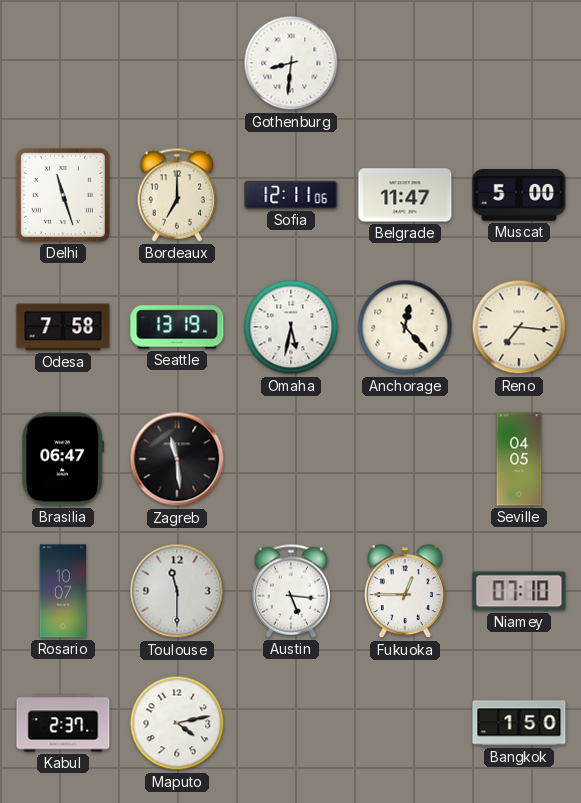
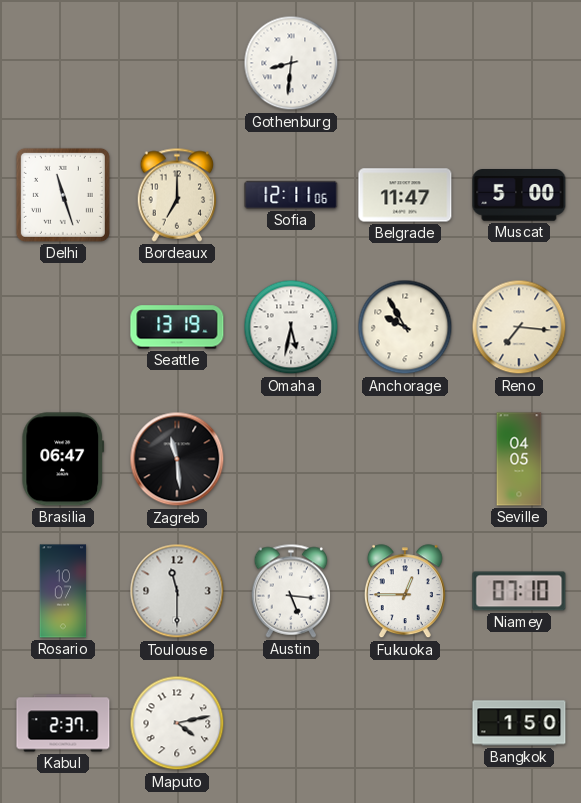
Odesa: 7:58 -> none (63, 327)
Anchorage: 12:23 -> 9:55 (405, 327)
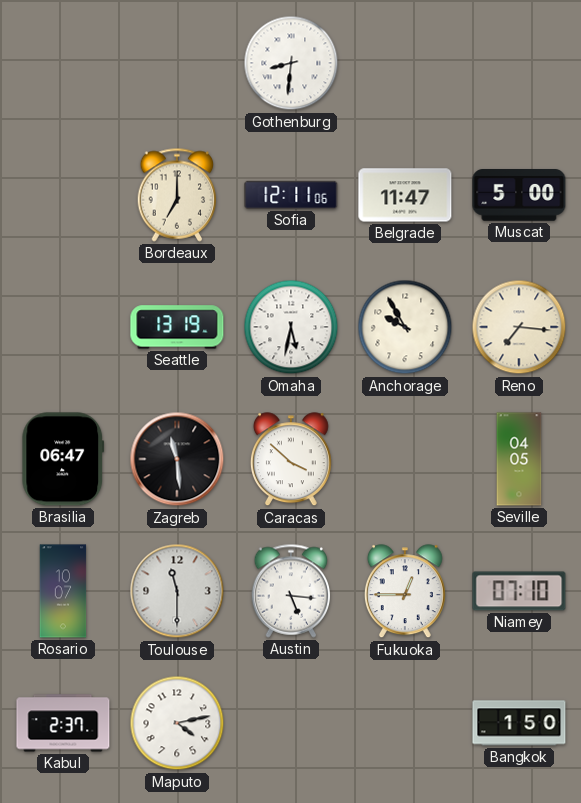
Delhi: 11:27 -> none (63, 195)
Caracas: none -> 3:52 (291, 460)
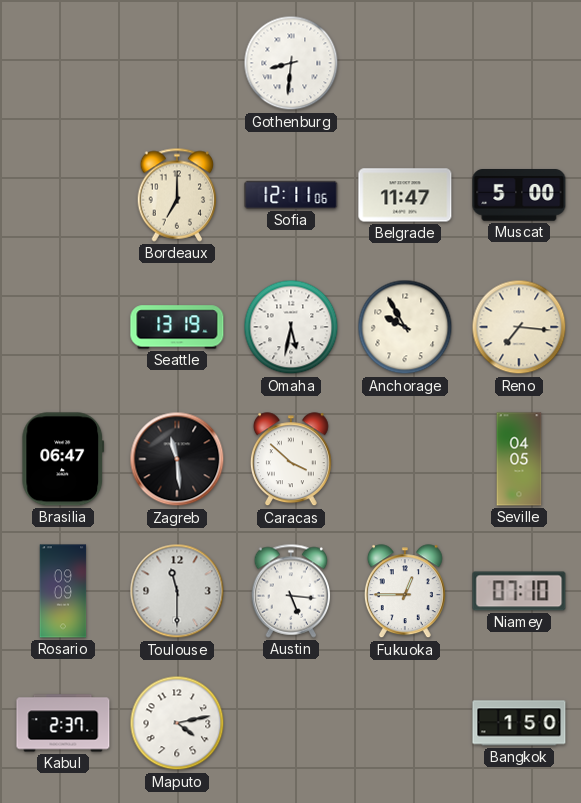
Rosario: 10:07 -> 09:09 (63, 591)
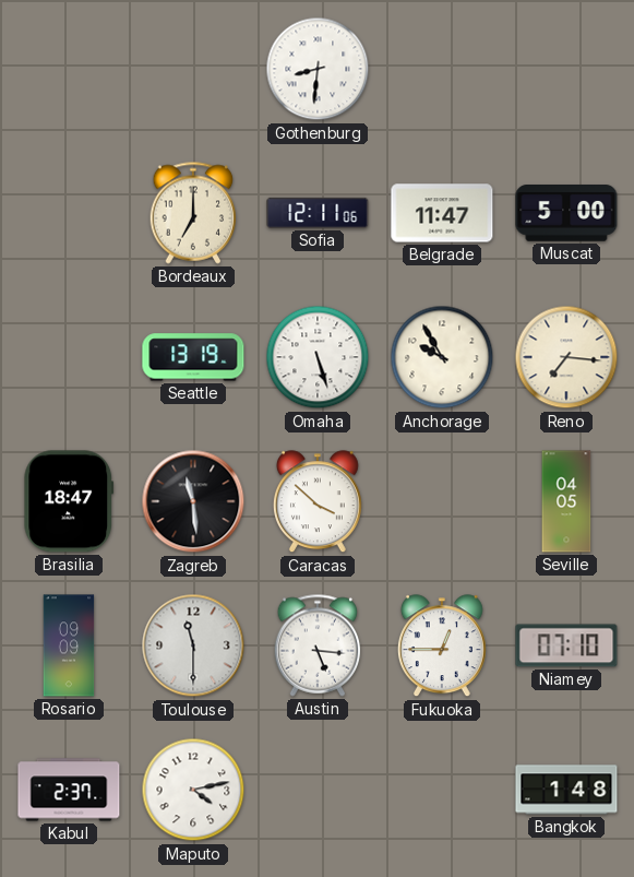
Omaha: 5:32 -> 5:27 (318, 357)
Brasilia: 06:47 -> 18:47 (69, 501)
Bangkok: 1:50 -> 1:48 (566, 790)
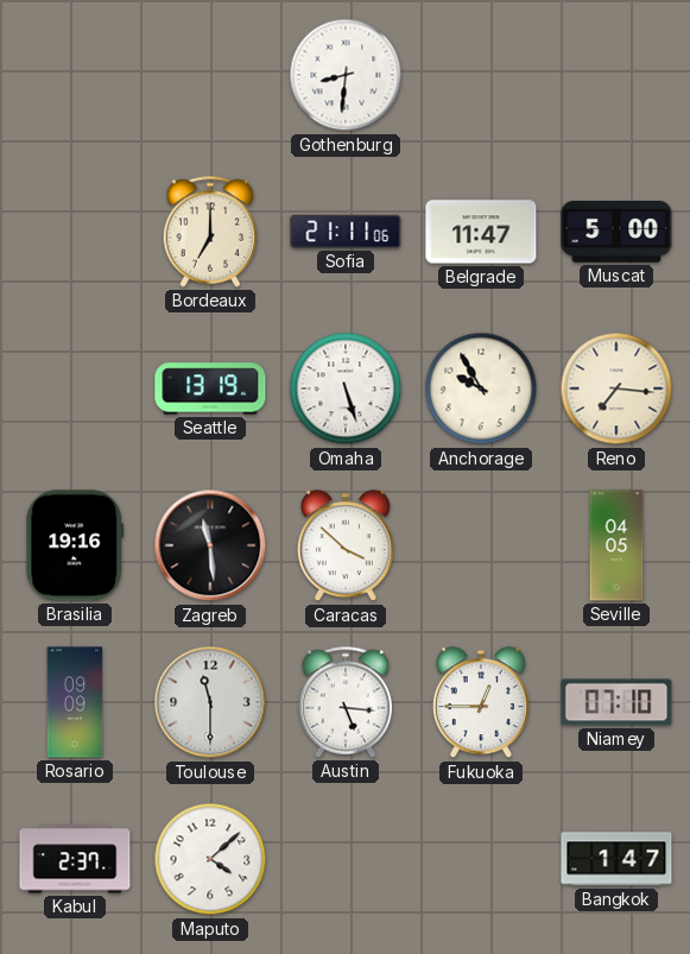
Sofia: 12:11 -> 21:11 (346, 232)
Brasilia: 18:47 -> 19:16 (75, 545)
Maputo: 4:13 -> 4:08 (210, 859)
Bangkok: 1:48 -> 1:47 (616, 859)
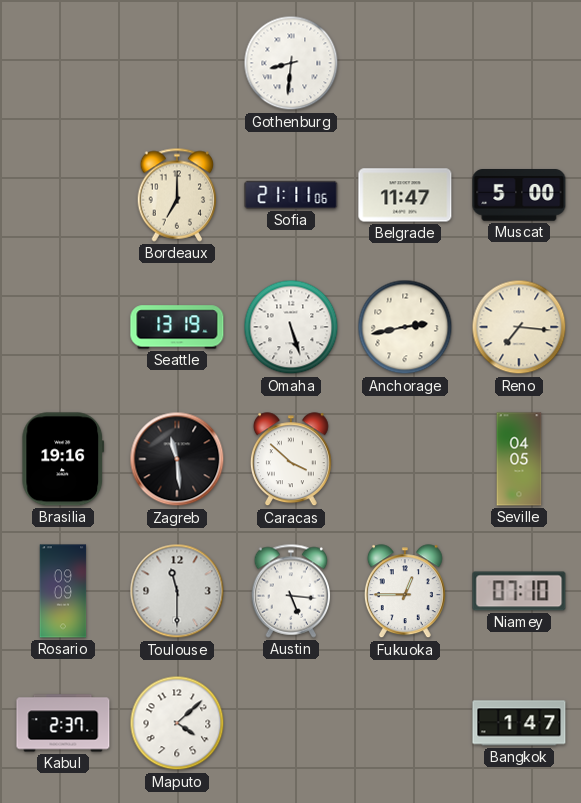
Anchorage: 9:55 -> 2:43 (405, 327)
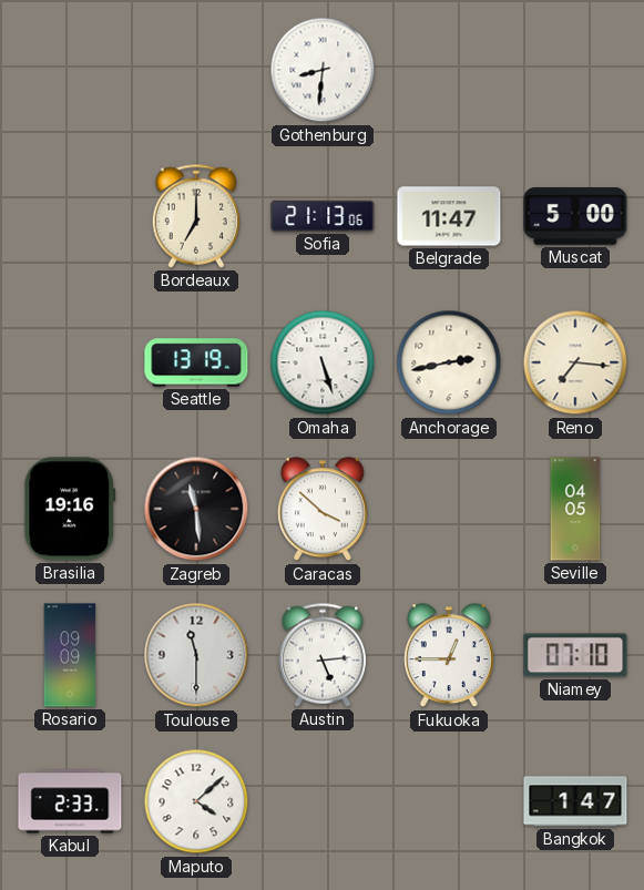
Sofia: 21:11 -> 21:13 (323, 216)
Austin: 5:16 -> 5:14 (323, 655)
Kabul: 2:37 -> 2:33 (70, 801)
